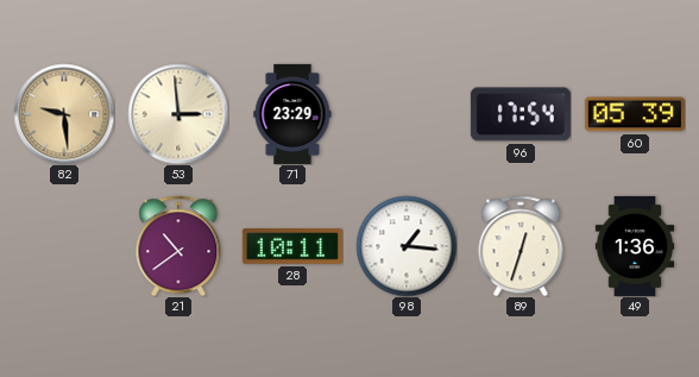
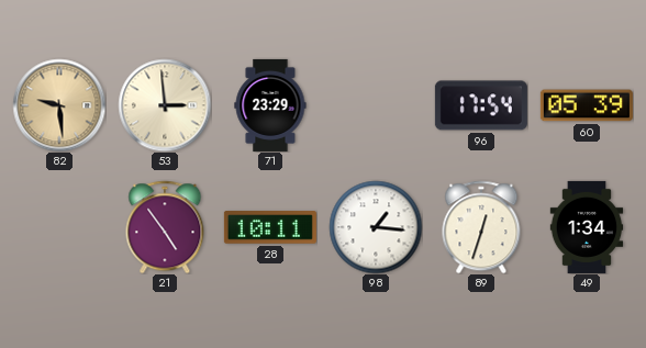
21: 10:39 -> 4:54 (165, 227)
49: 1:36 -> 1:34 (587, 227)
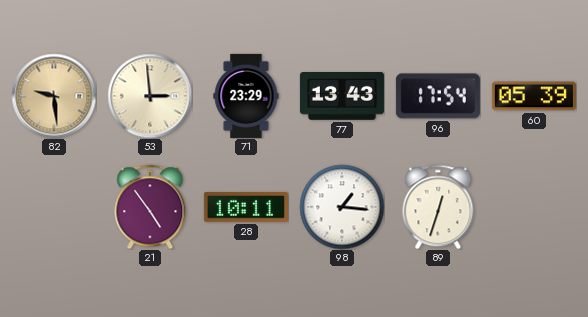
77: none -> 13:43 (342, 97)
49: 1:34 -> none (587, 227)
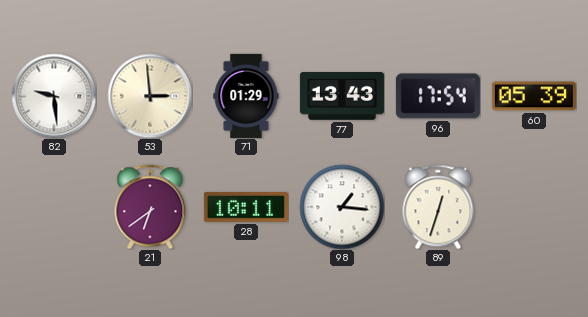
82 dial: champagne -> white (54, 96)
71: 23:29 -> 01:29 (246, 96)
21: 4:54 -> 6:39 (150, 207)
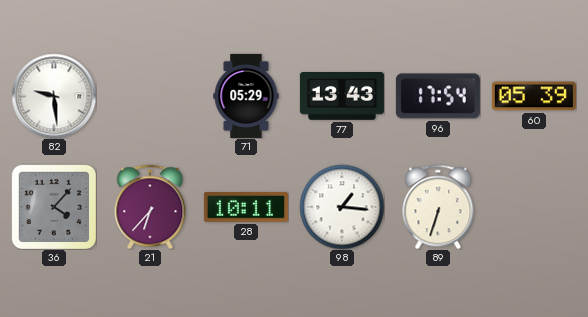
53: 2:59 -> none (150, 96)
71: 01:29 -> 05:29 (246, 96)
36: none -> 4:07 (53, 206)
21: 6:39 -> 6:37 (150, 207)
89: 12:33 -> 6:33 (438, 207)
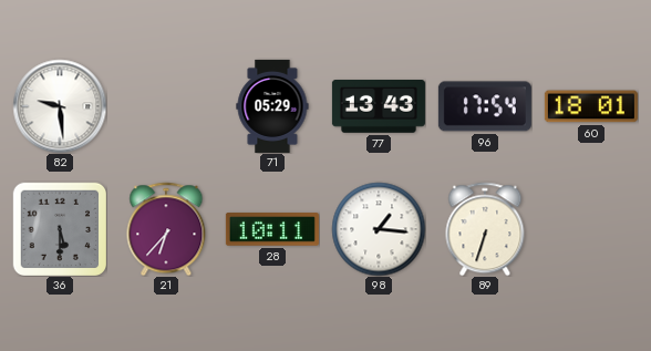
60: 05:39 -> 18:01 (591, 106)
36: 4:07 -> 5:30 (59, 228)
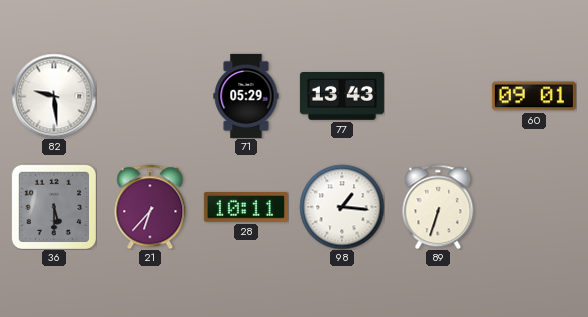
96: 17:54 -> none (485, 106)
60: 18:01 -> 09:01 (534, 96)
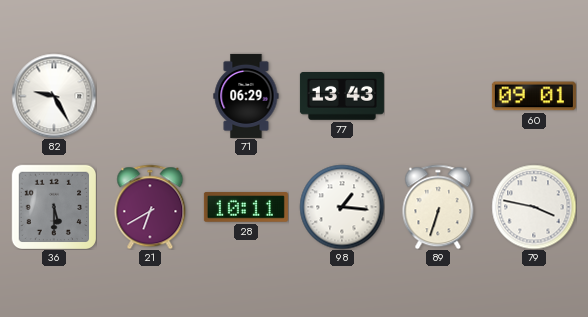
82: 9:29 -> 9:25 (54, 96)
71: 05:29 -> 06:29 (246, 96)
21: 6:37 -> 6:40 (150, 207)
79: none -> 3:47 (534, 207)
